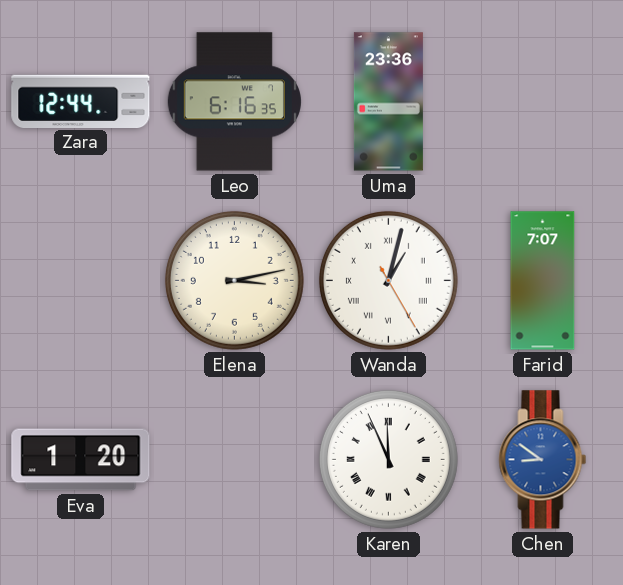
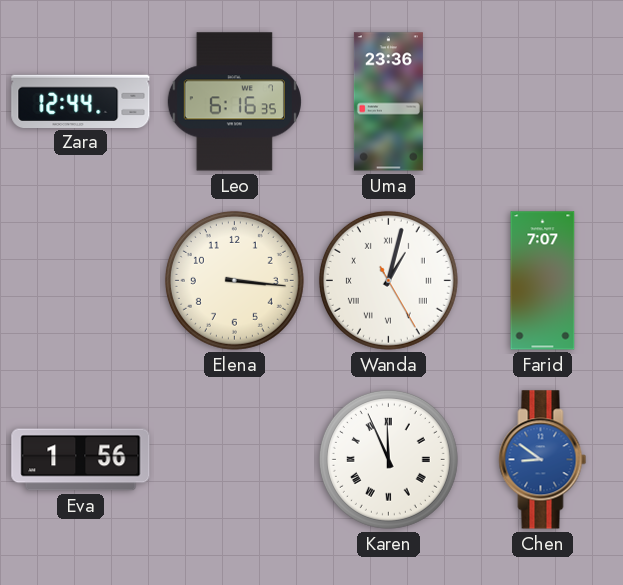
Elena: 3:13 -> 3:16 (234, 280)
Eva: 1:20 -> 1:56 (81, 460)
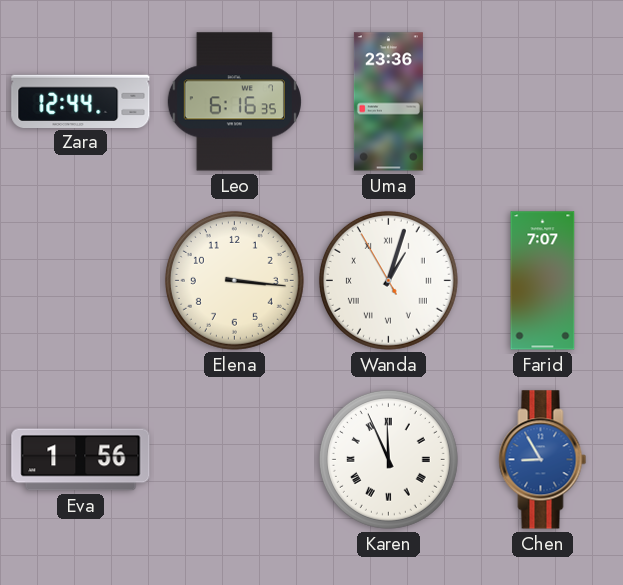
Wanda: 1:02:25 -> 1:02:55 (388, 280)
Chen: 8:51 -> 8:55 (543, 460)
